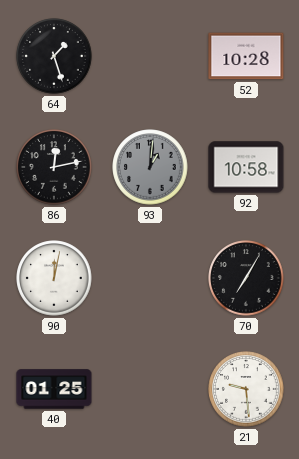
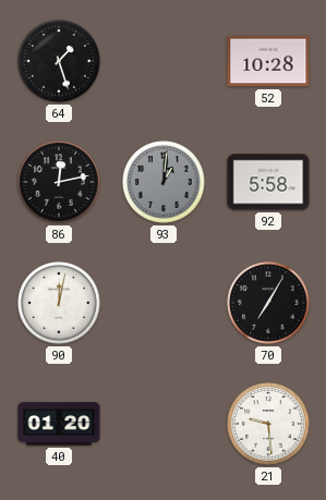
92: 10:58 -> 5:58 (268, 182)
40: 01:25 -> 01:20 (59, 424)
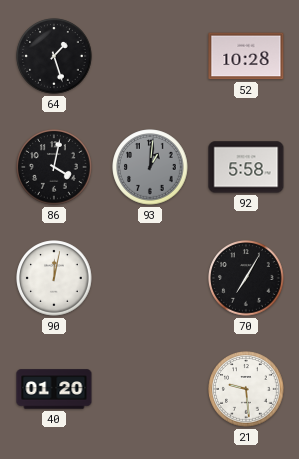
86: 12:13 -> 4:02 (54, 167)
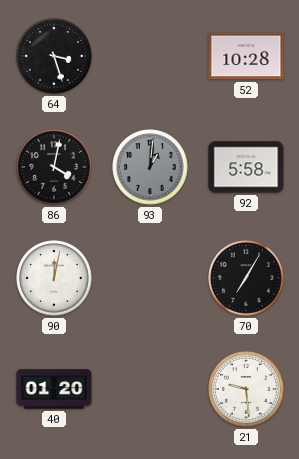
64: 1:27 -> 3:27 (54, 56)
